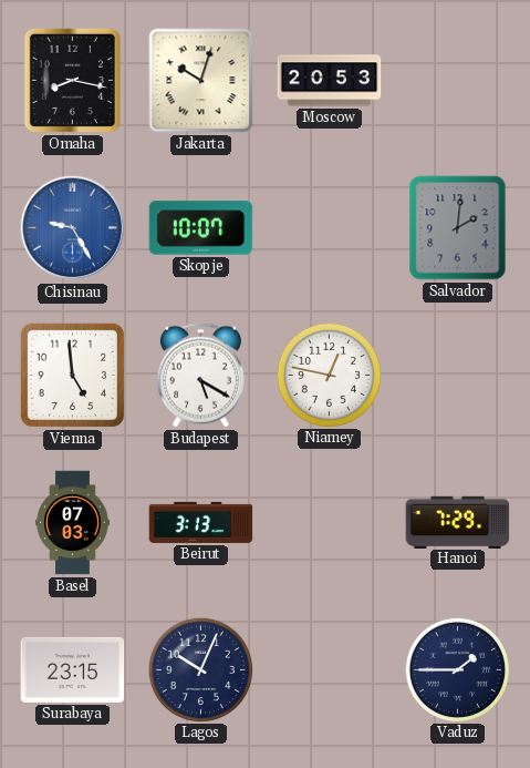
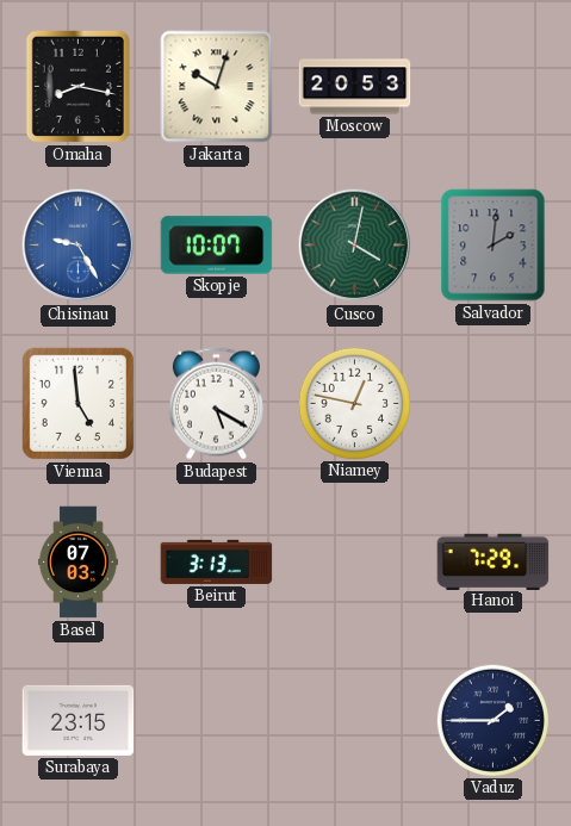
Cusco: none -> 4:02 (355, 246)
Lagos: 10:04 -> none (200, 669)
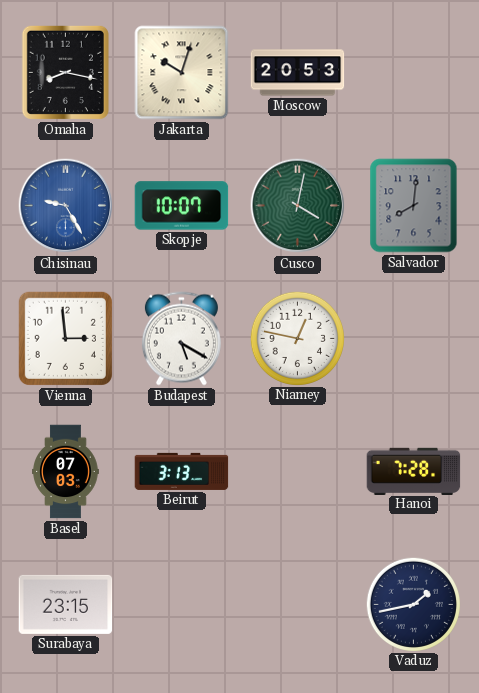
Salvador: 2:01 -> 8:01 (414, 206)
Vienna: 4:59 -> 2:59 (65, 338)
Hanoi: 7:29 -> 7:28 (414, 471)
Vaduz: 1:45 -> 1:43 (413, 604)
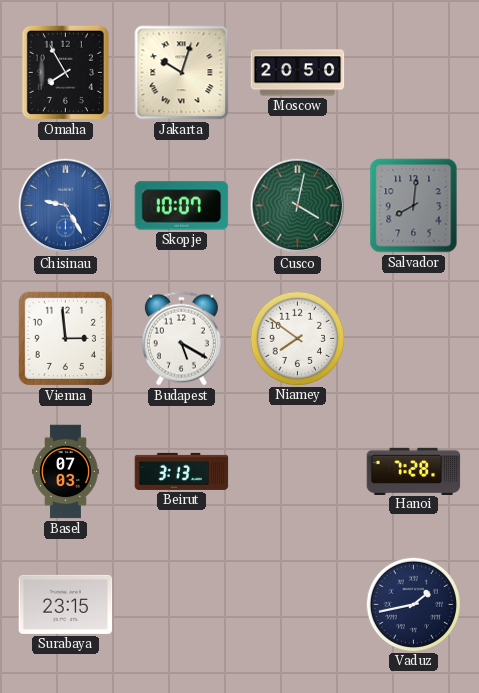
Omaha: 8:17 -> 7:55 (65, 72)
Moscow: 20:53 -> 20:50 (298, 73)
Niamey: 12:47 -> 7:51 (297, 338)
